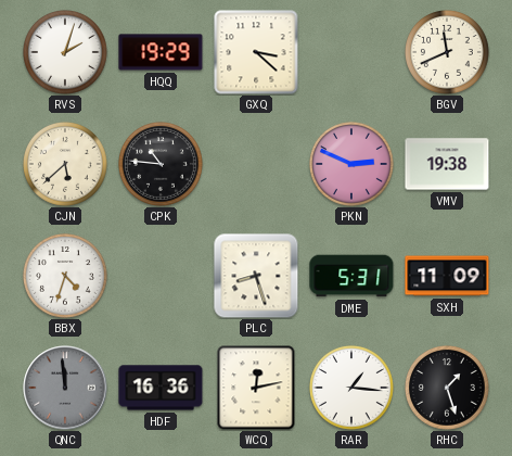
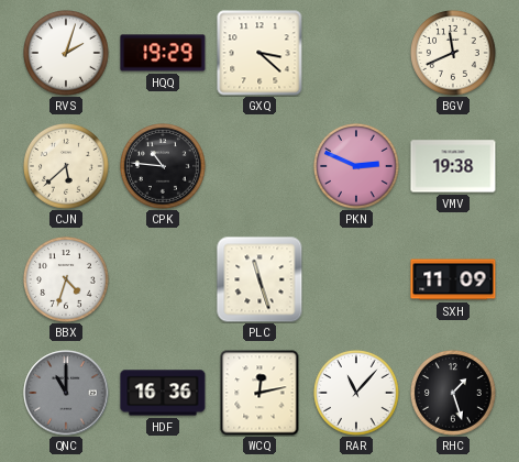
PLC: 8:27 -> 11:27 (259, 279)
DME: 5:31 -> none (351, 276)
QNC: 11:59 -> 11:00 (66, 393)
RAR: 1:16 -> 11:07 (357, 394)
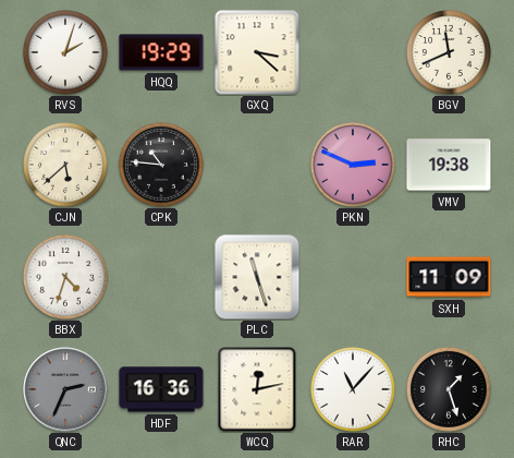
QNC: 11:00 -> 2:34 (65, 389)
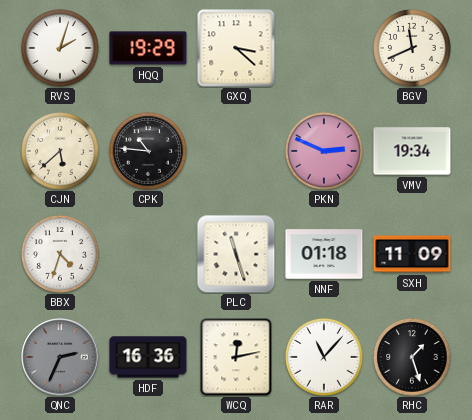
VMV: 19:38 -> 19:34 (412, 151)
NNF: none -> 01:18 (324, 254)
